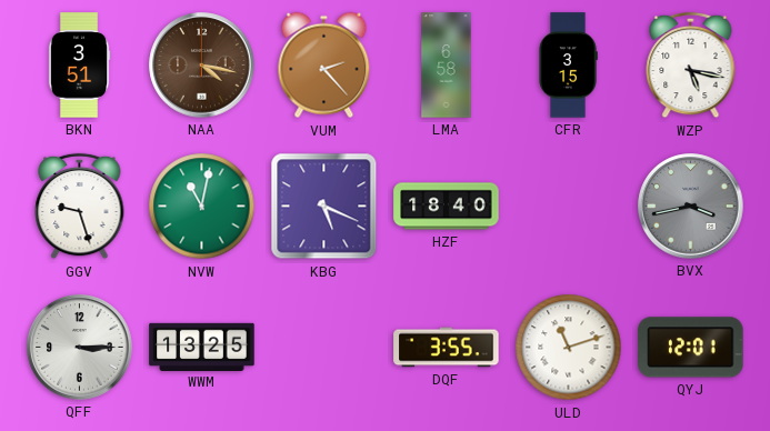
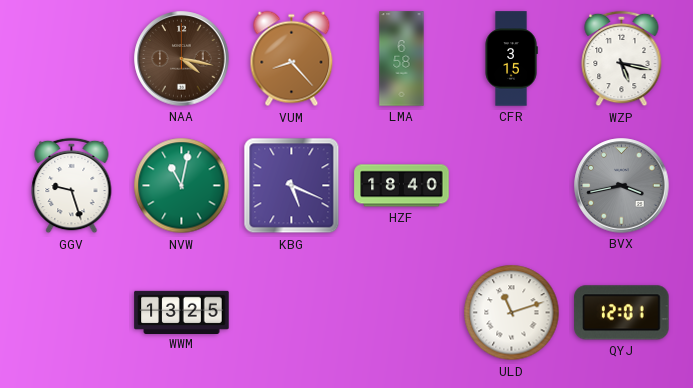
BKN: 3:51 -> none (79, 66)
VUM: 2:23 -> 8:23 (292, 59)
QFF: 3:15 -> none (80, 348)
DQF: 3:55 -> none (447, 348)
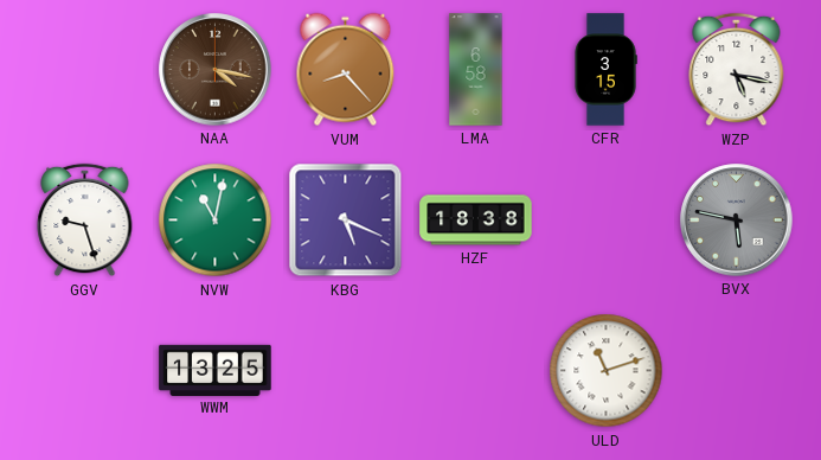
HZF: 18:40 -> 18:38 (476, 221)
BVX: 3:43 -> 5:47 (737, 221)
QYJ: 12:01 -> none (622, 313)
